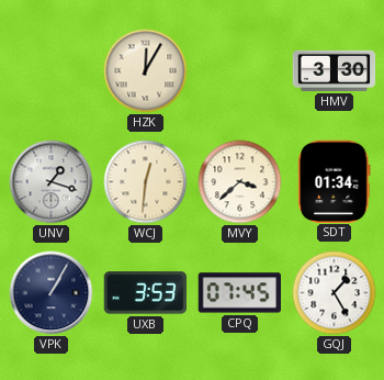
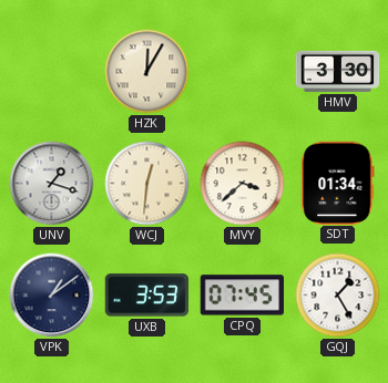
VPK: 1:05 -> 1:09 (52, 296)
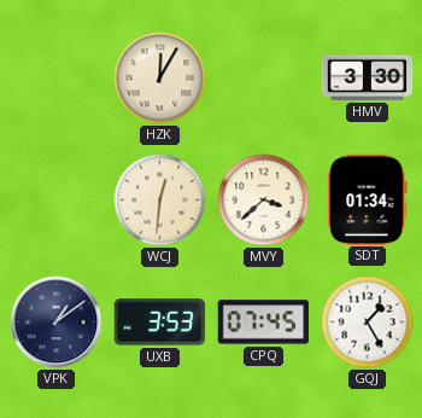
UNV: 1:18 -> none (52, 184)
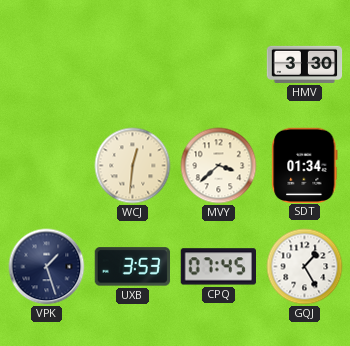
HZK: 12:05 -> none (160, 79)
VPK: 1:09 -> 1:27 (47, 267)
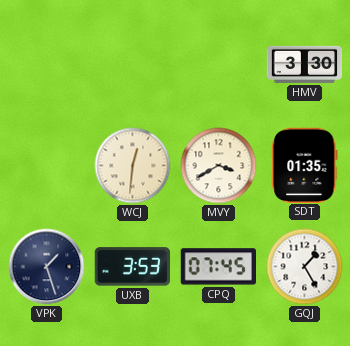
MVY: 3:38 -> 3:40 (219, 166)
SDT: 01:34 -> 01:35 (305, 165)
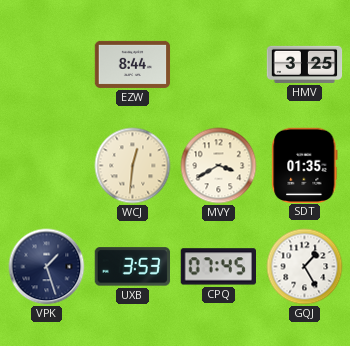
EZW: none -> 8:44 (133, 64)
HMV: 3:30 -> 3:25 (305, 64)
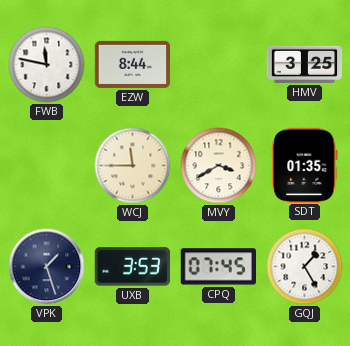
FWB: none -> 11:47 (47, 65)
WCJ: 12:31 -> 11:45 (133, 166)
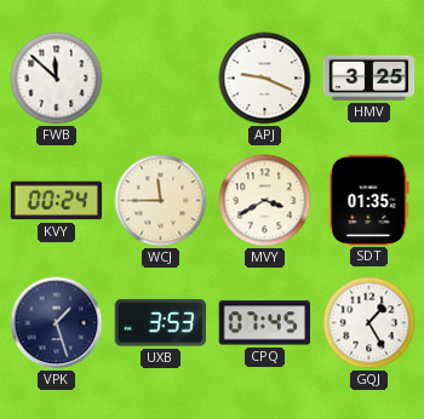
FWB: 11:47 -> 11:52 (57, 79)
EZW: 8:44 -> none (133, 64)
APJ: none -> 9:19 (265, 79)
KVY: none -> 00:24 (57, 201)
